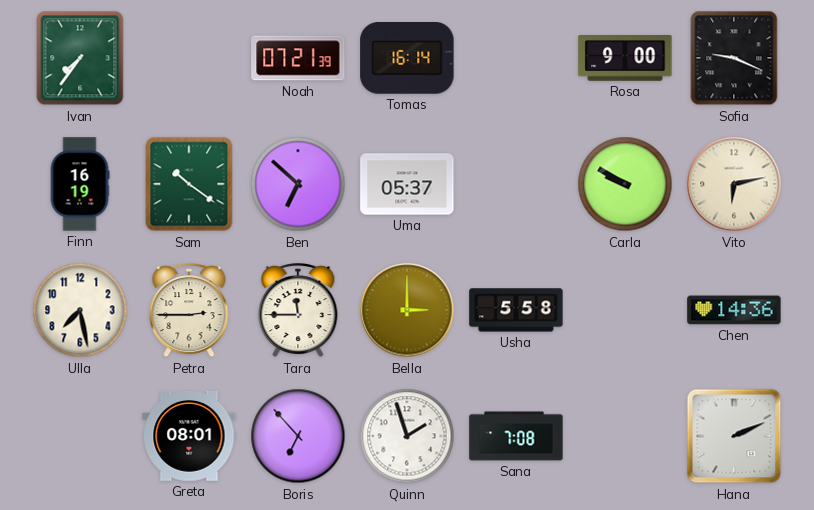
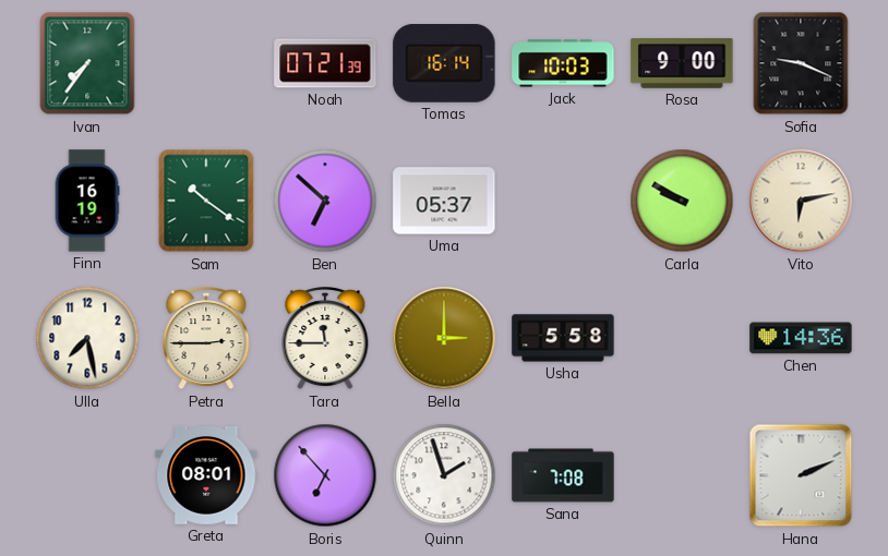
Jack: none -> 10:03 (563, 63)
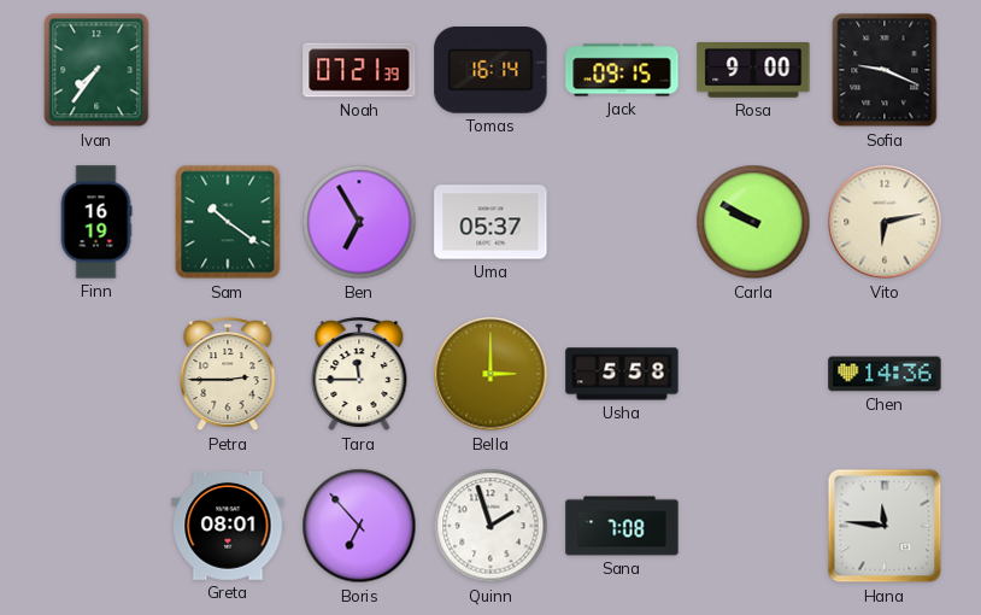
Jack: 10:03 -> 09:15 (622, 70)
Ben: 6:52 -> 6:55 (359, 222)
Ulla: 7:28 -> none (87, 338)
Hana: 2:11 -> 11:46 (885, 526)
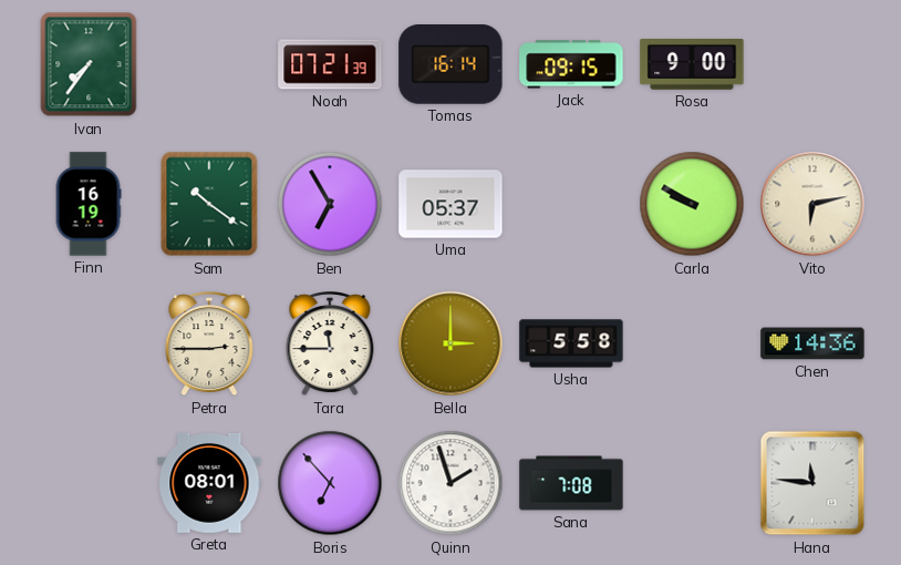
Sofia: 9:19 -> none (885, 70)
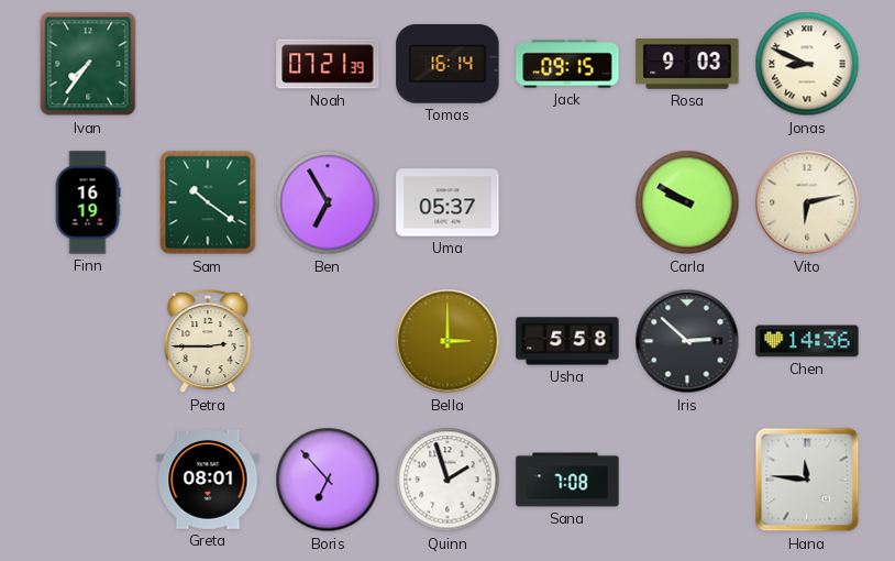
Rosa: 9:00 -> 9:03 (687, 65)
Jonas: none -> 8:49 (807, 64)
Tara: 11:45 -> none (330, 345)
Iris: none -> 2:52 (687, 341)
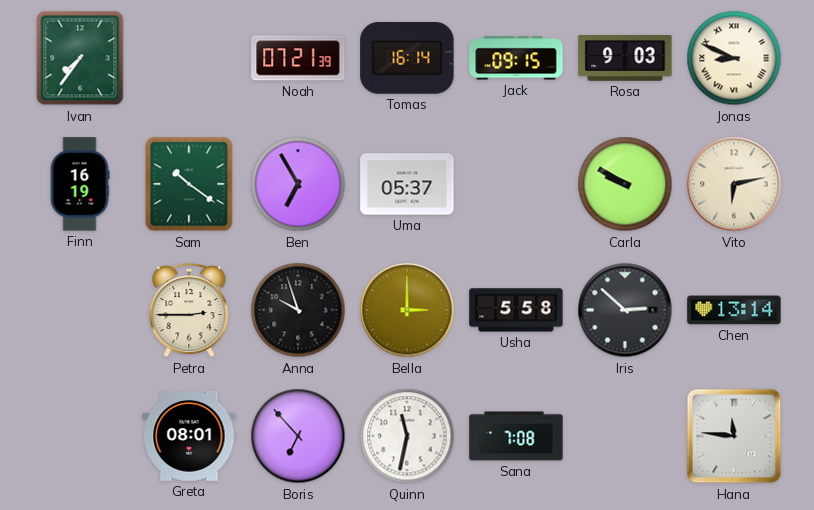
Anna: none -> 9:57 (298, 310)
Chen: 14:36 -> 13:14 (734, 310)
Quinn: 1:57 -> 11:32 (407, 436)
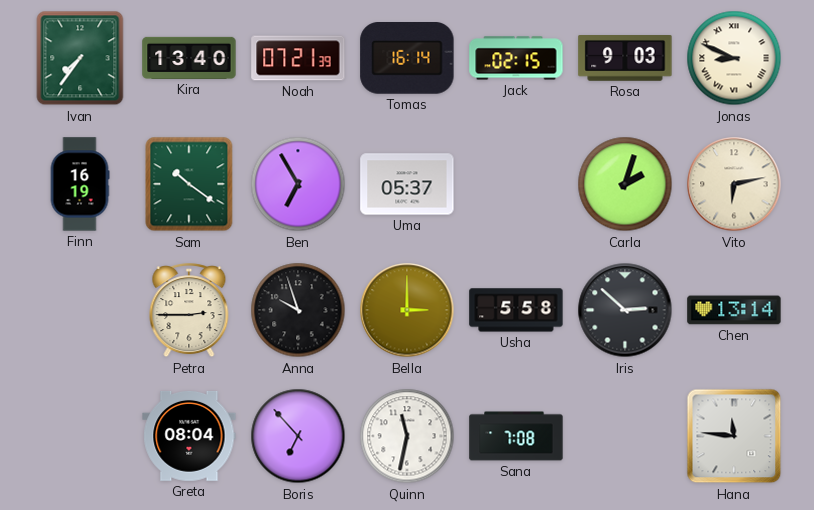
Kira: none -> 13:40 (189, 58)
Jack: 09:15 -> 02:15 (516, 58)
Carla: 9:50 -> 2:03 (625, 184)
Greta: 08:01 -> 08:04 (189, 436)
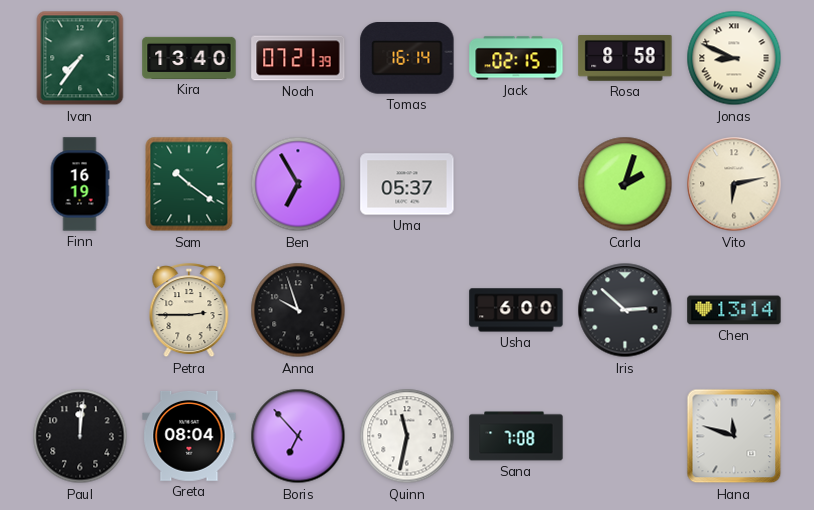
Rosa: 9:03 -> 8:58 (625, 59)
Bella: 3:00 -> none (407, 310)
Usha: 5:58 -> 6:00 (516, 310)
Paul: none -> 12:01 (80, 436)
Hana: 11:46 -> 11:48 (734, 436)
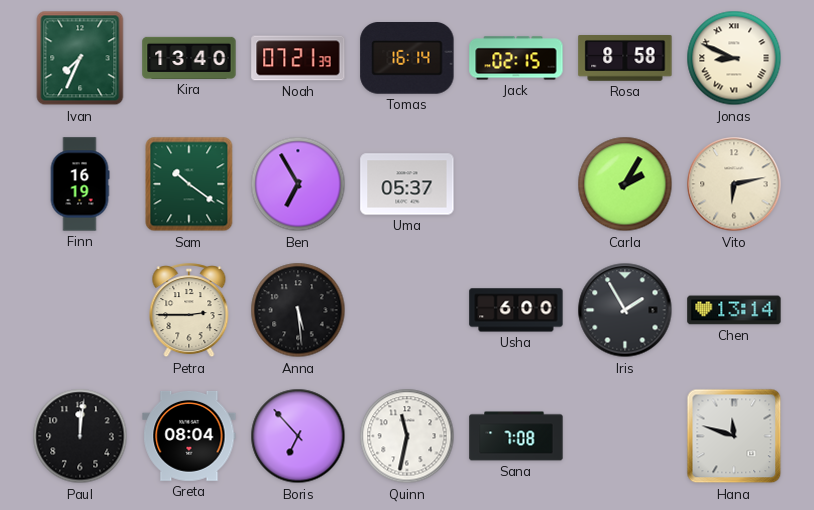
Ivan: 7:36 -> 7:34 (80, 58)
Carla: 2:03 -> 2:05 (625, 184)
Anna: 9:57 -> 5:29 (298, 310)
Iris: 2:52 -> 1:55 (625, 310)
